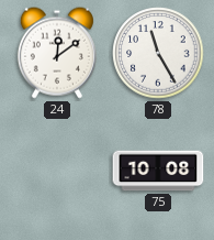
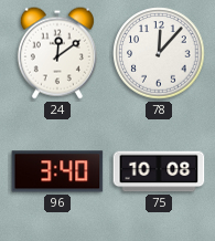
78: 11:25 -> 12:07 (159, 53)
96: none -> 3:40 (57, 171)
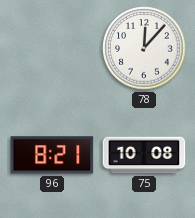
24: 12:09 -> none (57, 53)
96: 3:40 -> 8:21 (52, 155)
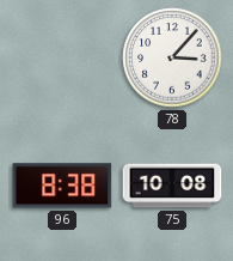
78: 12:07 -> 3:07 (172, 57)
96: 8:21 -> 8:38 (62, 186)
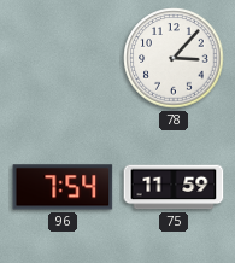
96: 8:38 -> 7:54 (63, 187)
75: 10:08 -> 11:59 (174, 187)
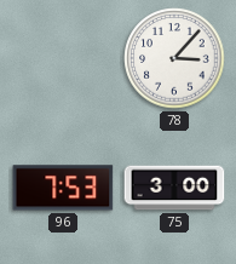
96: 7:54 -> 7:53 (63, 188)
75: 11:59 -> 3:00 (174, 188)
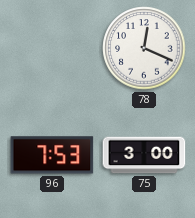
78: 3:07 -> 12:19 (144, 48)
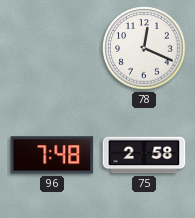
96: 7:53 -> 7:48 (52, 155)
75: 3:00 -> 2:58 (144, 155)
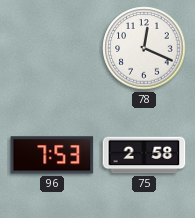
96: 7:48 -> 7:53 (52, 155)
